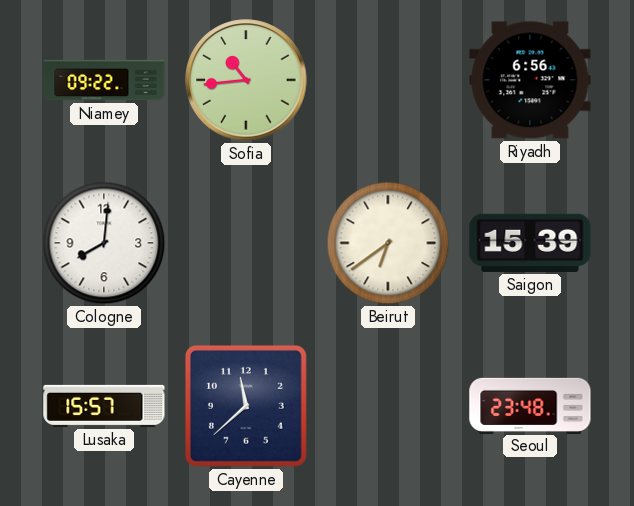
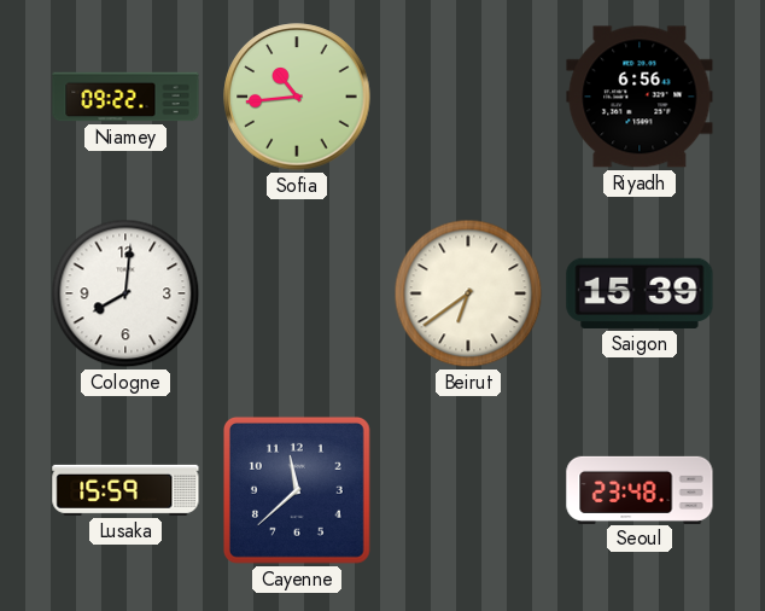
Lusaka: 15:57 -> 15:59 (125, 490)
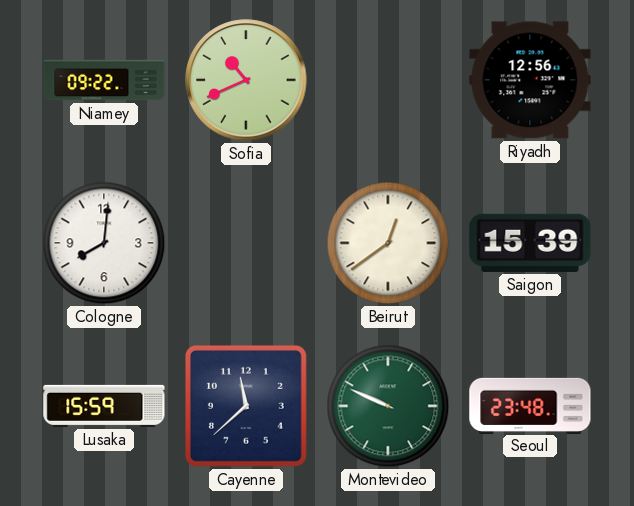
Sofia: 10:44 -> 10:41 (246, 80)
Riyadh: 6:56 -> 12:56 (530, 80)
Beirut: 6:39 -> 12:39 (388, 243)
Montevideo: none -> 9:49 (388, 406)
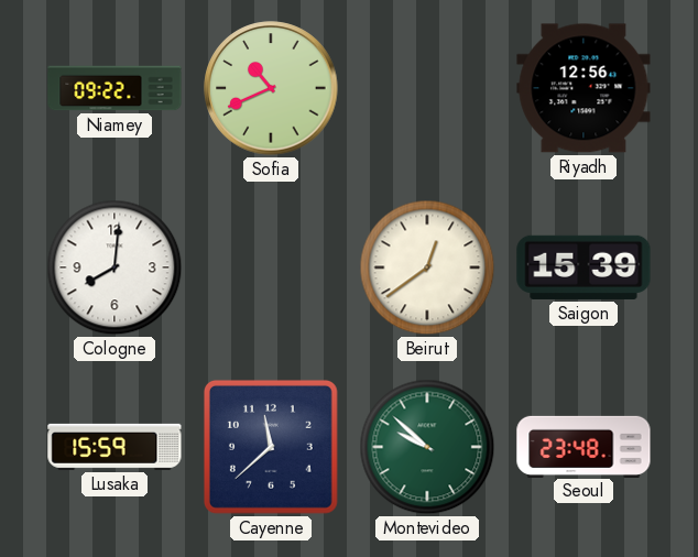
Montevideo: 9:49 -> 9:52 (427, 447)
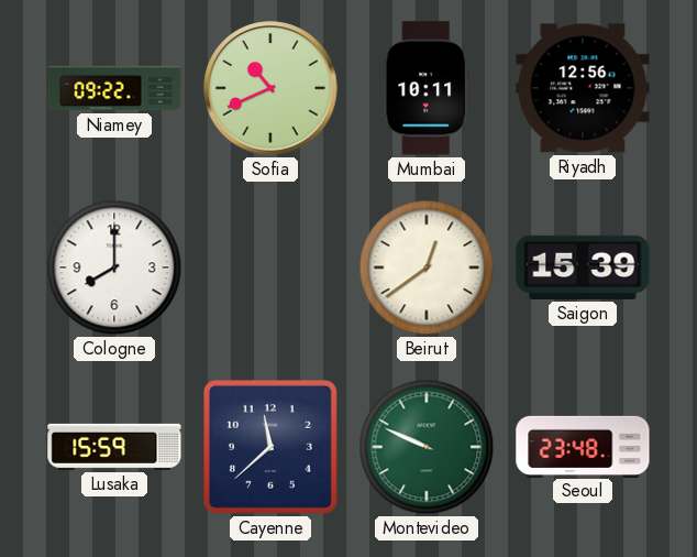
Mumbai: none -> 10:11 (427, 88)
Cologne: 8:01 -> 8:00 (114, 267)
Montevideo: 9:52 -> 9:49 (427, 447)
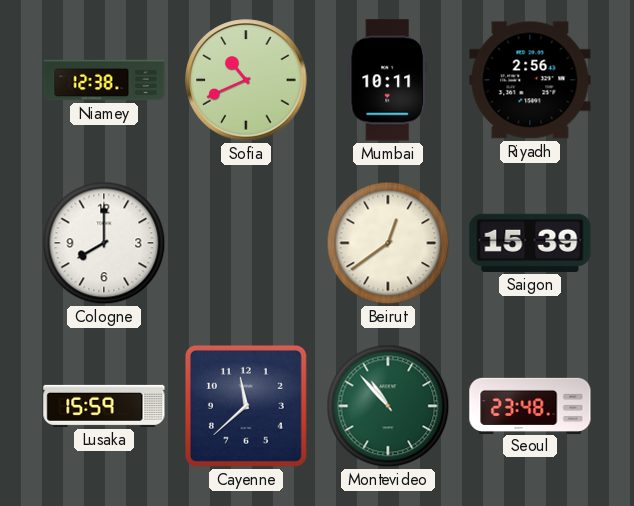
Niamey: 09:22 -> 12:38 (104, 80)
Riyadh: 12:56 -> 2:56 (530, 80)
Montevideo: 9:49 -> 10:53 (388, 406)
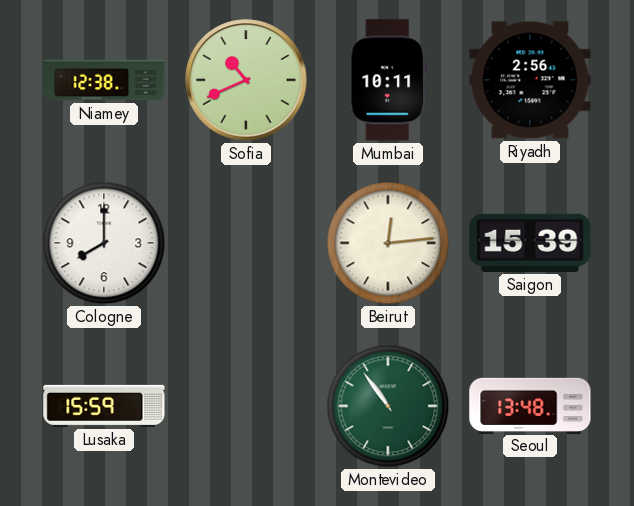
Beirut: 12:39 -> 12:14 (388, 243)
Cayenne: 11:38 -> none (246, 406)
Montevideo: 10:53 -> 10:54 (388, 406)
Seoul: 23:48 -> 13:48 (530, 405)
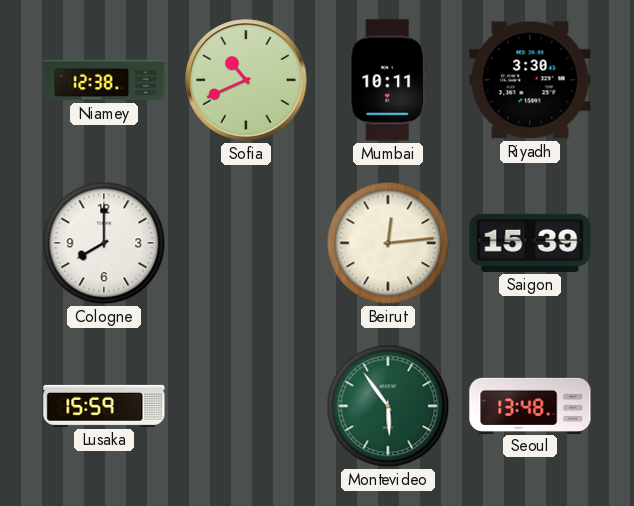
Riyadh: 2:56 -> 3:30 (530, 80)
Montevideo: 10:54 -> 5:54 (388, 406)
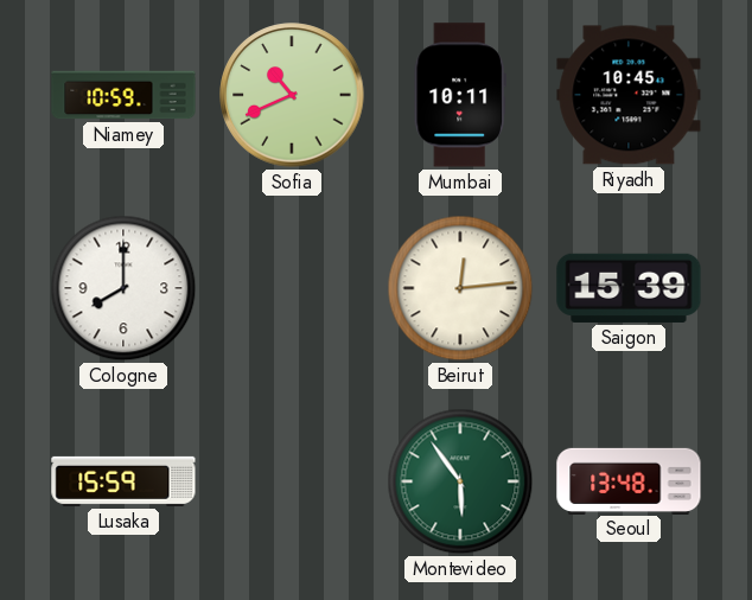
Niamey: 12:38 -> 10:59 (123, 95)
Riyadh: 3:30 -> 10:45 (629, 95)
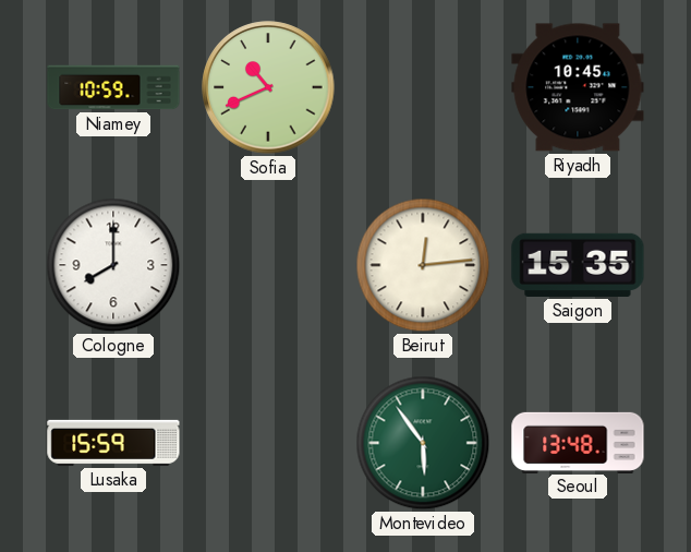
Mumbai: 10:11 -> none (460, 95)
Saigon: 15:39 -> 15:35 (578, 265)
